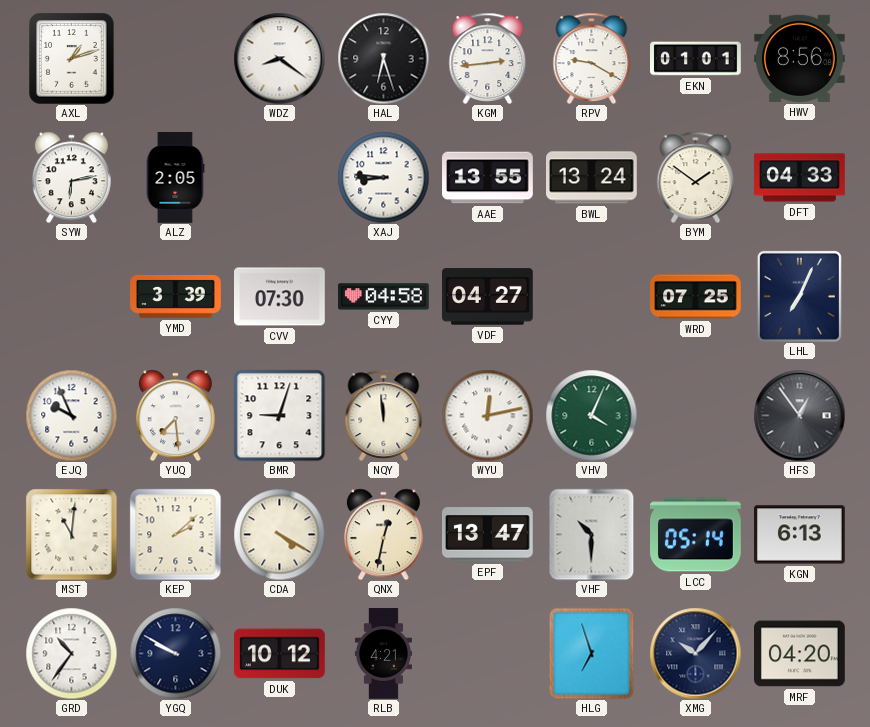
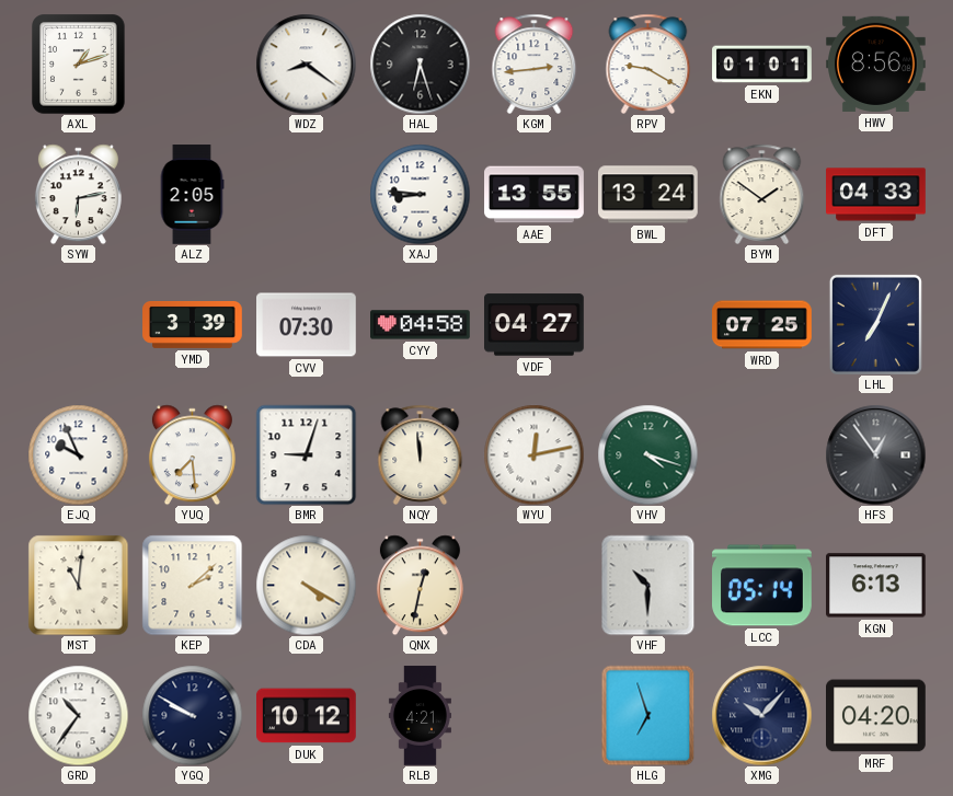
VHV: 4:04 -> 4:18 (647, 454)
EPF: 13:47 -> none (488, 535)
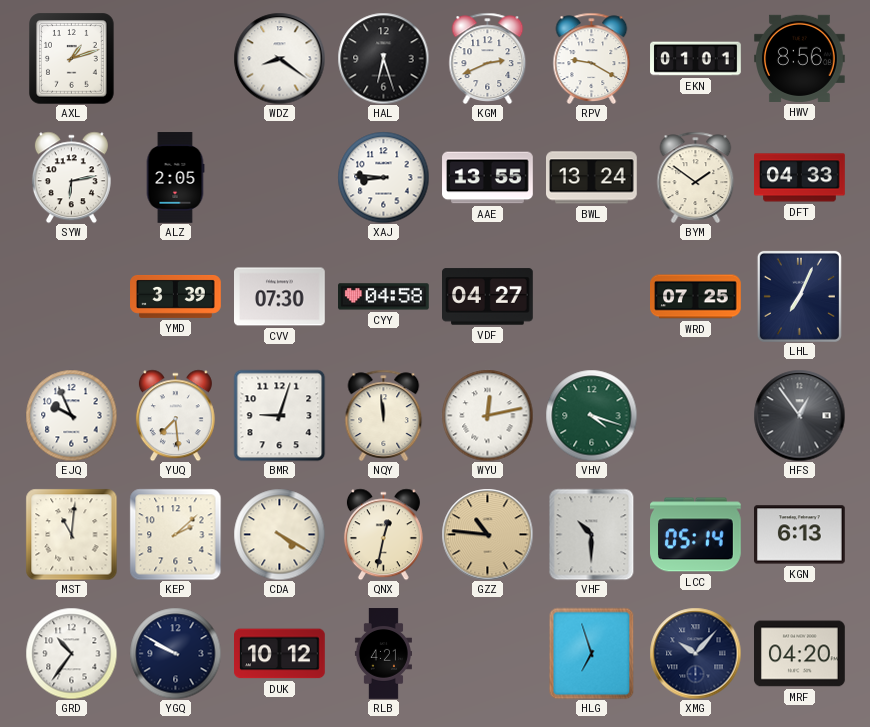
KGM: 2:44 -> 2:41 (488, 58)
GZZ: none -> 10:46 (487, 534)
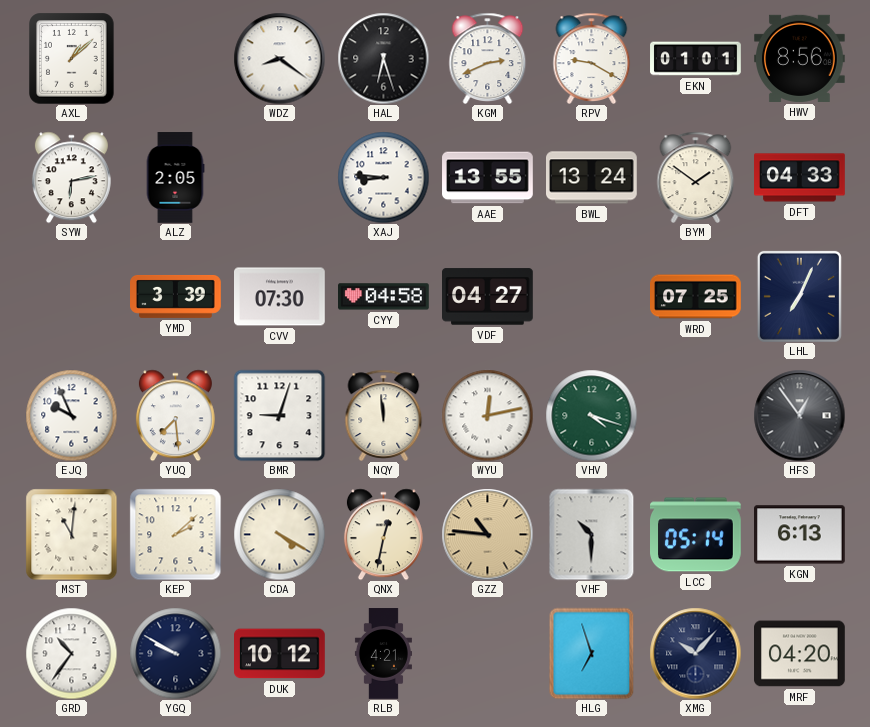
AXL: 1:12 -> 1:08 (72, 58)
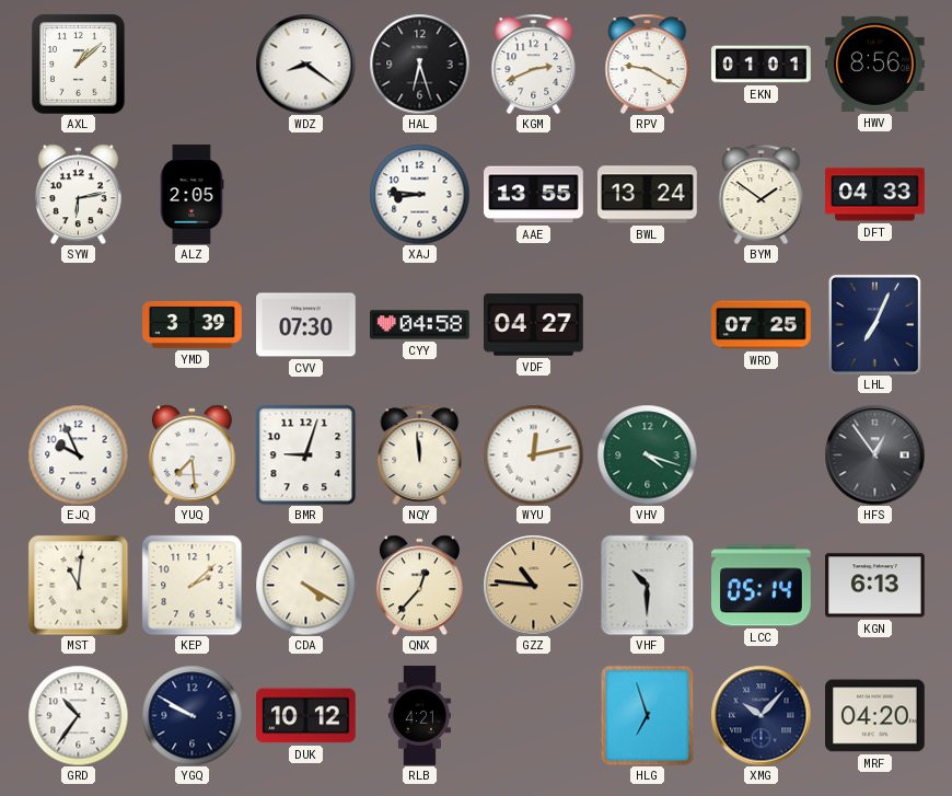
QNX: 12:32 -> 12:37 (419, 585)
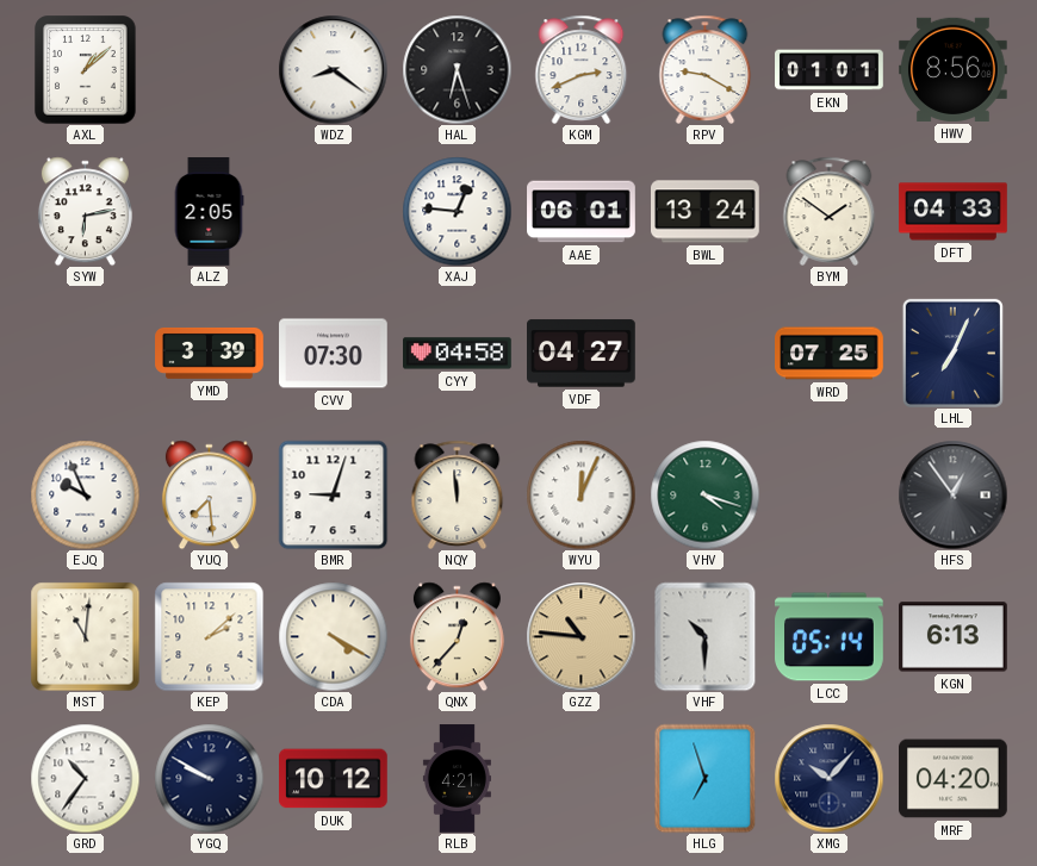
XAJ: 8:46 -> 12:46 (457, 211)
AAE: 13:55 -> 06:01 (582, 212)
WYU: 12:13 -> 12:04 (580, 494)
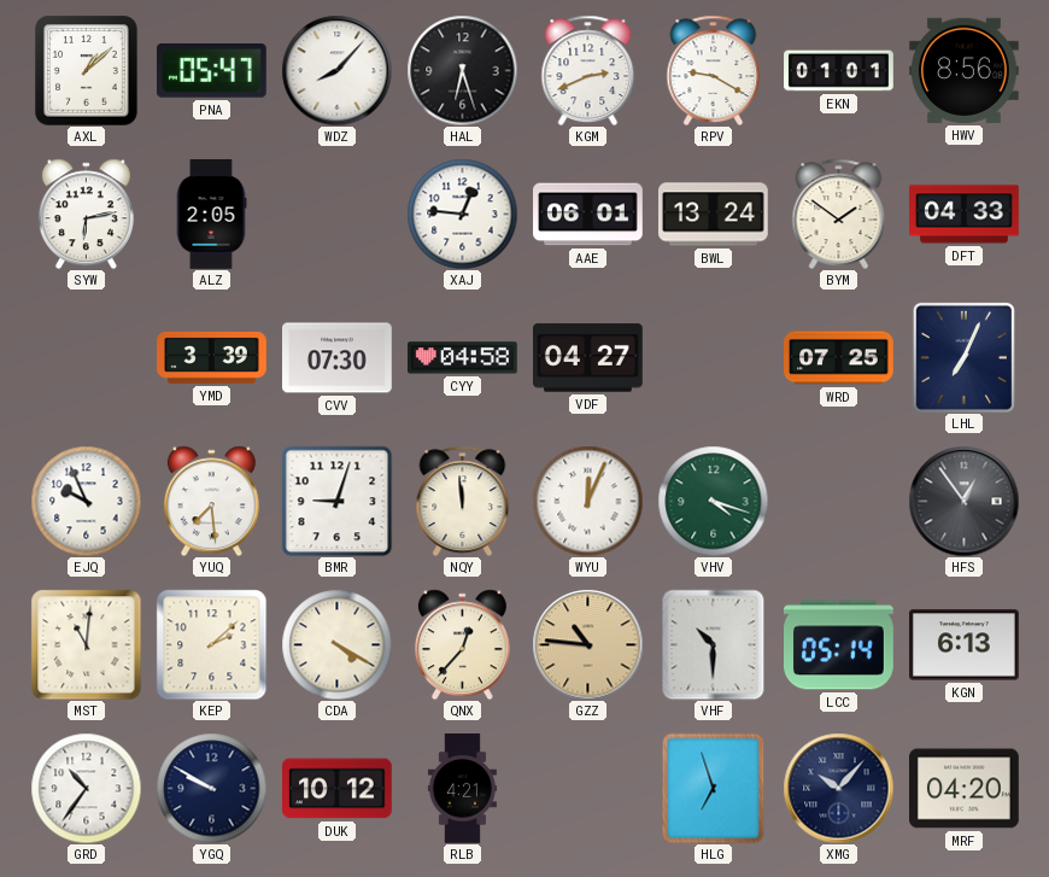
PNA: none -> 05:47 (211, 71)
WDZ: 8:21 -> 8:07 (336, 70)
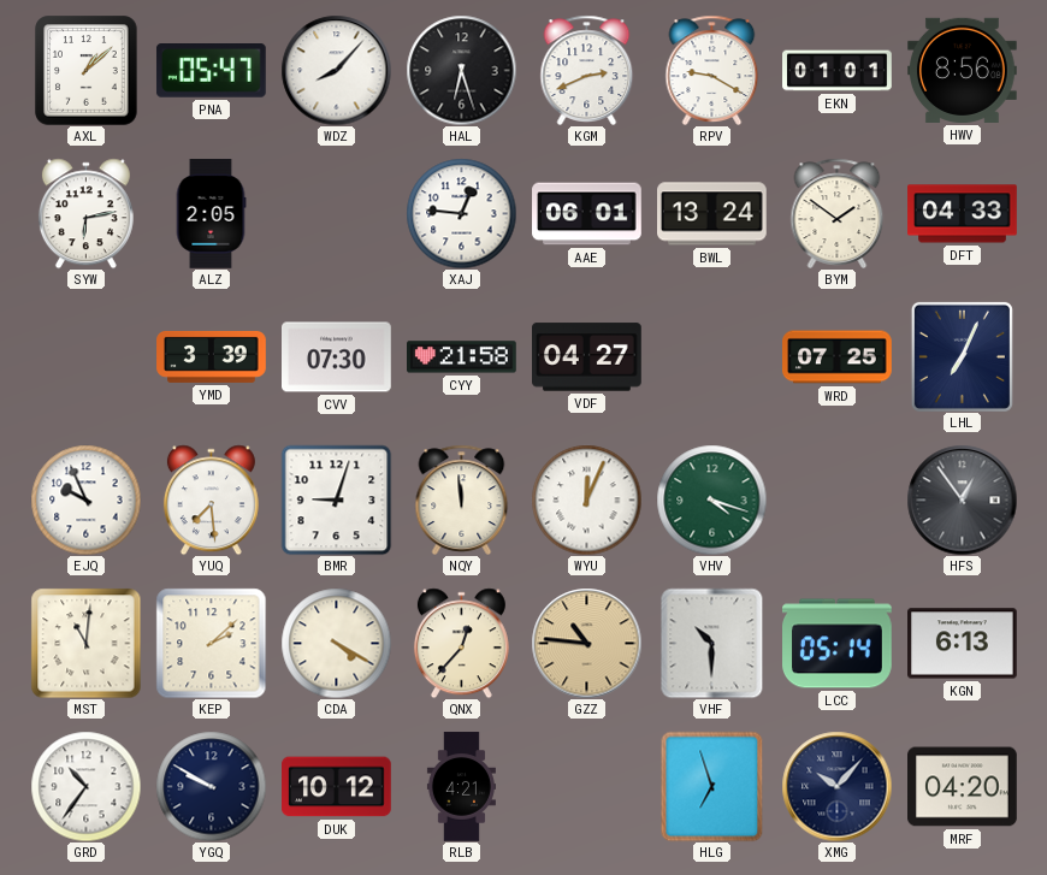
CYY: 04:58 -> 21:58 (462, 357)
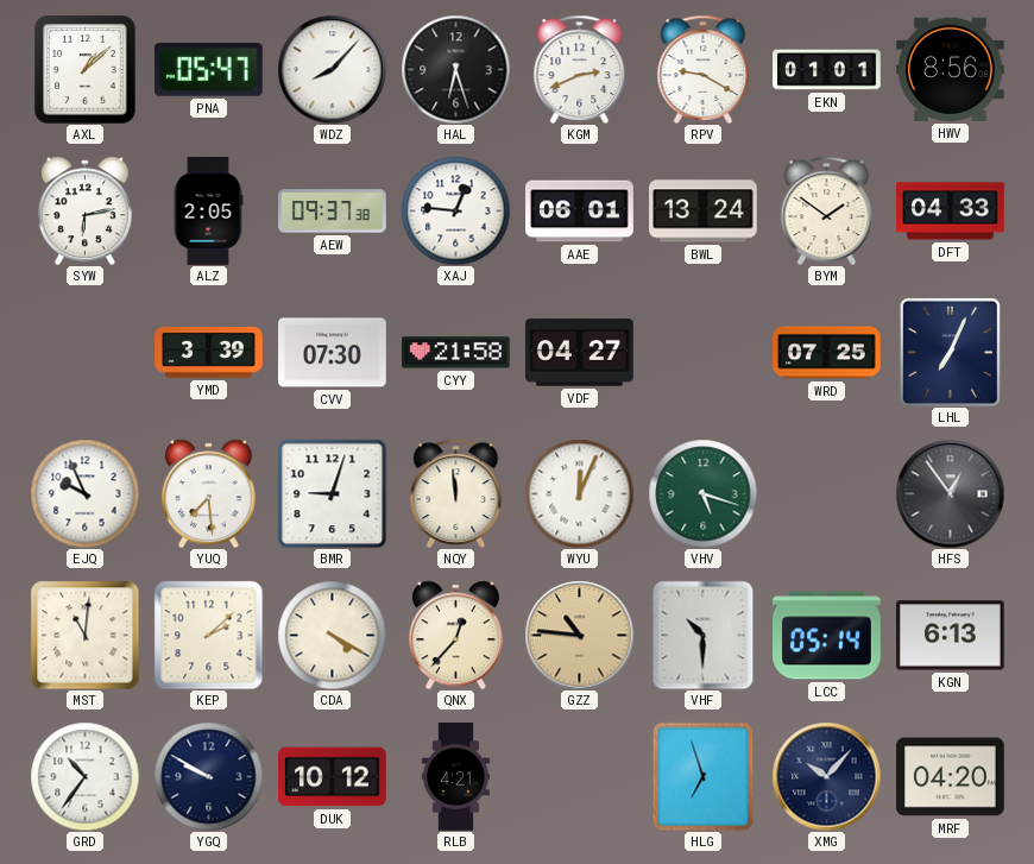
AEW: none -> 09:37 (333, 212)
VHV: 4:18 -> 5:18 (702, 493)
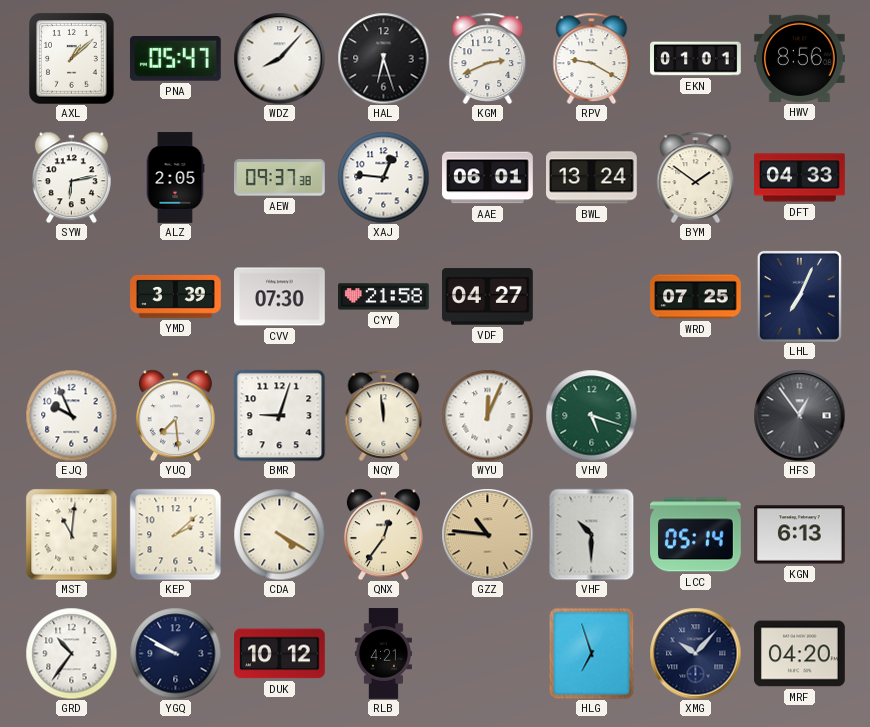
QNX: 12:37 -> 12:36 (383, 534)
